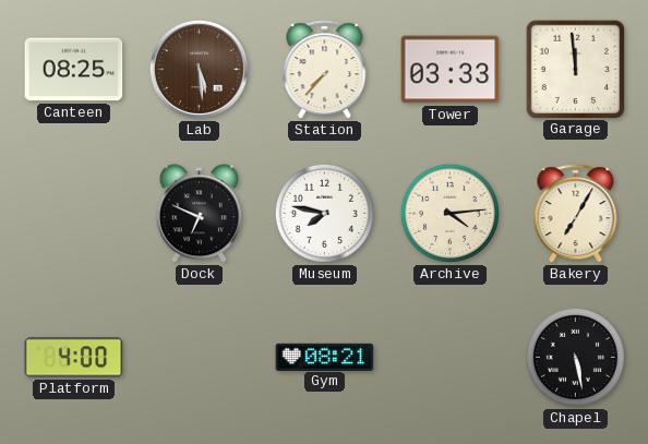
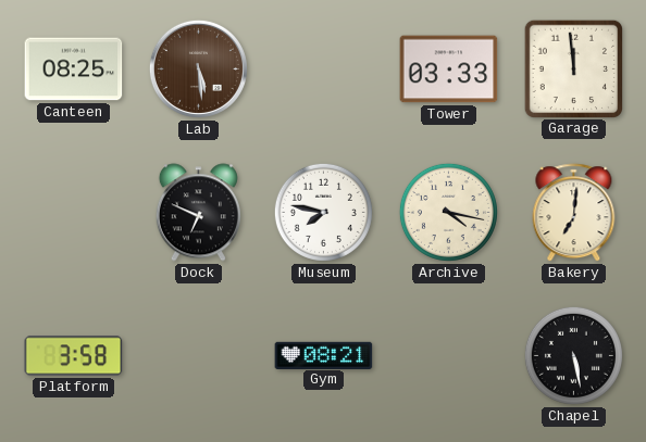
Station: 7:37 -> none (325, 70)
Archive: 4:14 -> 4:17 (448, 212)
Bakery: 7:05 -> 7:01 (574, 213)
Platform: 4:00 -> 3:58 (74, 356)
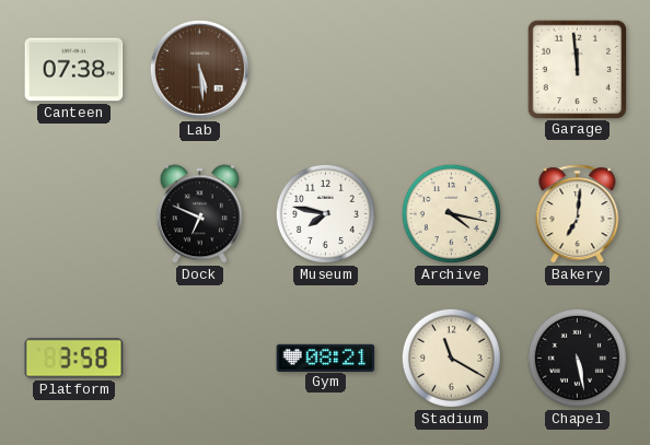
Canteen: 08:25 -> 07:38 (74, 70)
Tower: 03:33 -> none (449, 70)
Stadium: none -> 11:20 (451, 358)
